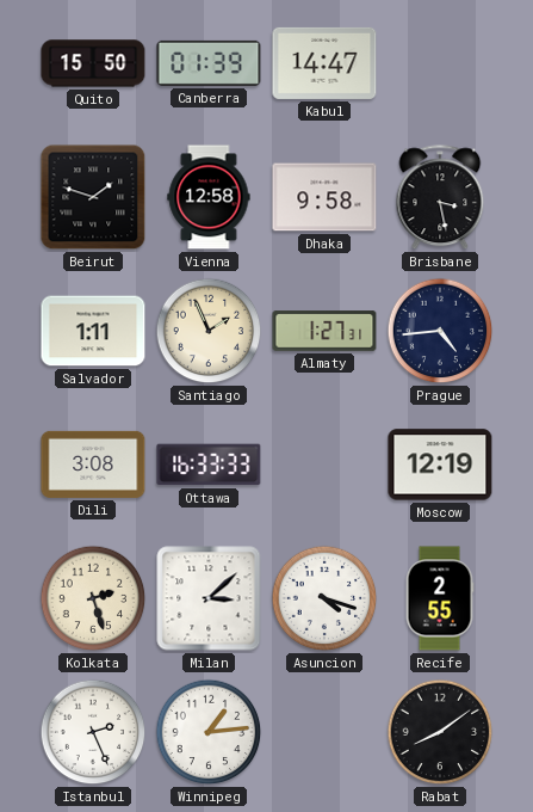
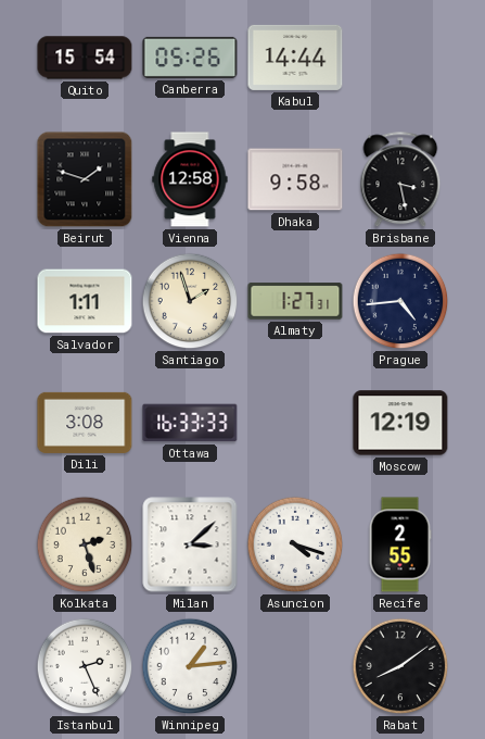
Quito: 15:50 -> 15:54 (85, 58)
Canberra: 01:39 -> 05:26 (190, 58)
Kabul: 14:47 -> 14:44 (295, 58)
Santiago: 1:56 -> 1:57 (190, 301)
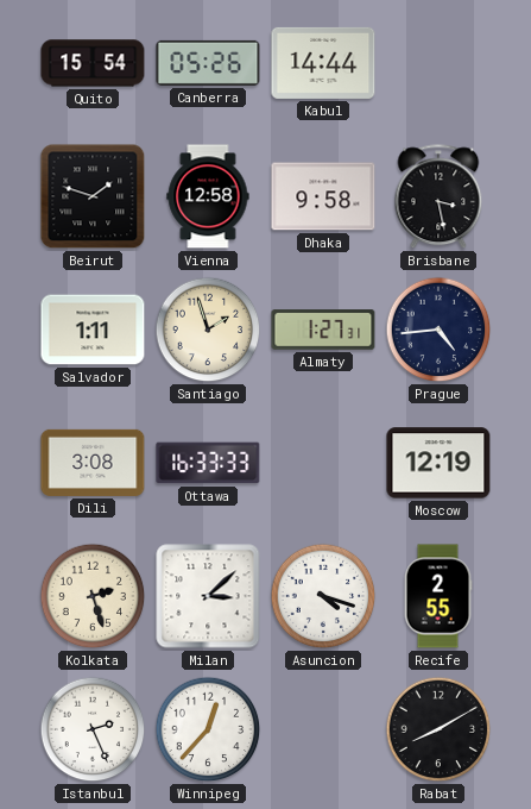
Winnipeg: 1:14 -> 12:37 (208, 729)
Rabat: 8:09 -> 8:10 (438, 729)
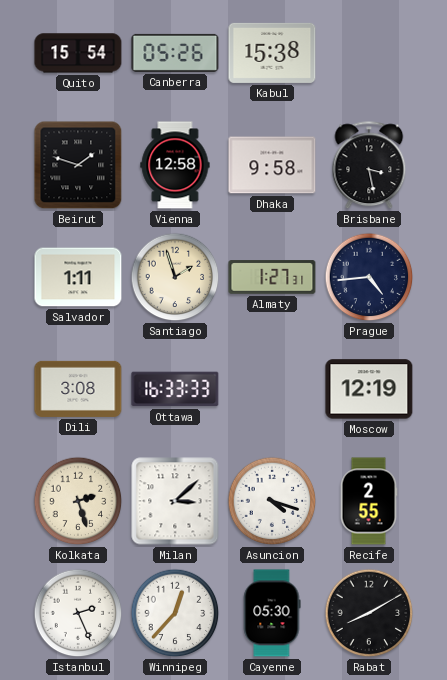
Kabul: 14:44 -> 15:38 (272, 53)
Cayenne: none -> 05:30 (272, 613)
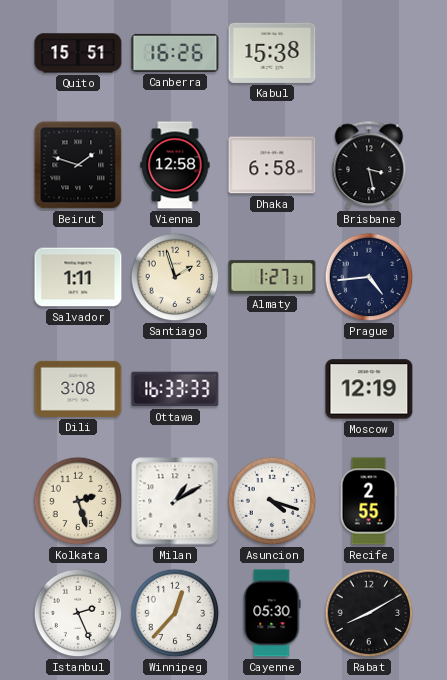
Quito: 15:54 -> 15:51 (78, 53)
Canberra: 05:26 -> 16:26 (175, 53)
Dhaka: 9:58 -> 6:58 (272, 165)
Milan: 3:08 -> 1:10 (175, 501)
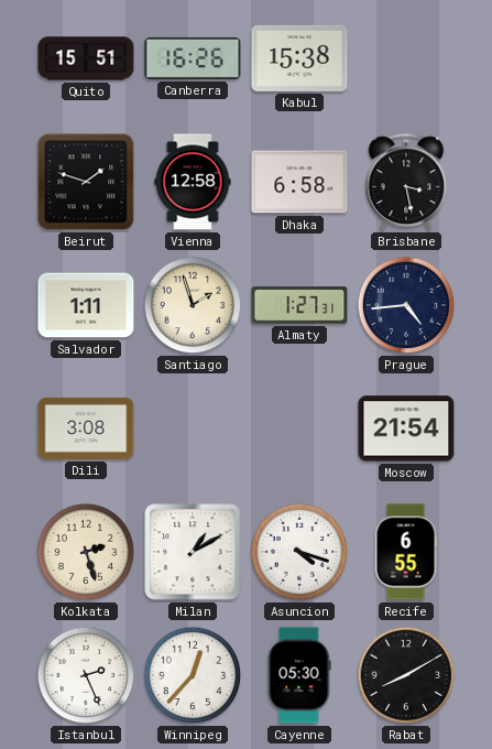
Ottawa: 16:33 -> none (175, 389)
Moscow: 12:19 -> 21:54 (406, 428)
Recife: 2:55 -> 6:55 (406, 552)
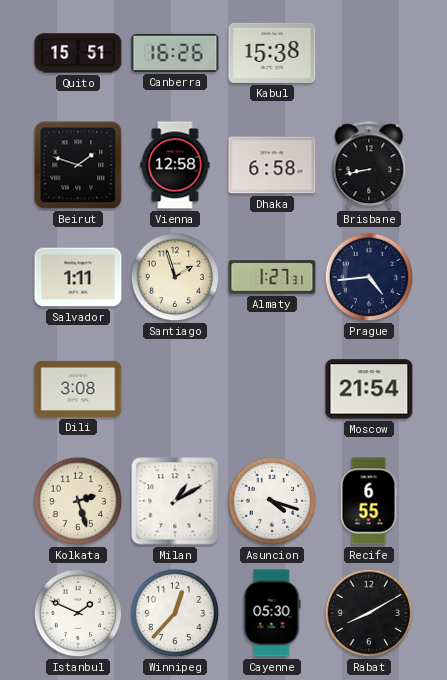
Brisbane: 3:28 -> 8:43 (369, 166)
Istanbul: 2:26 -> 1:49 (78, 613)
